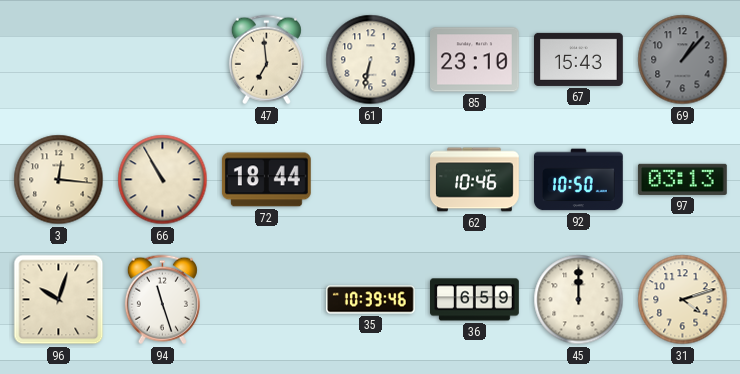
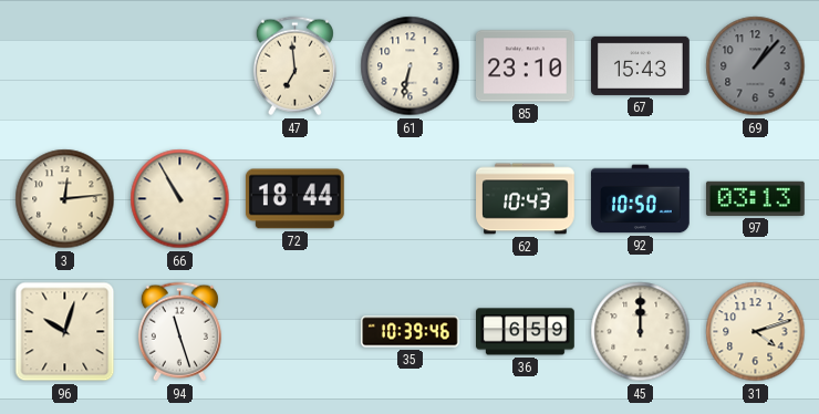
3: 12:16 -> 12:14 (65, 199)
62: 10:46 -> 10:43 (526, 199)
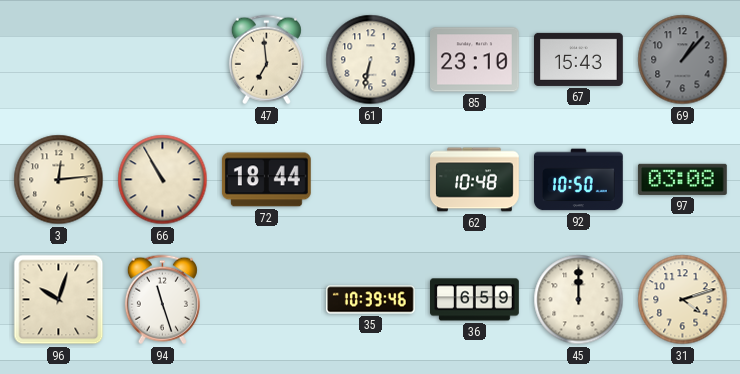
62: 10:43 -> 10:48 (475, 180)
97: 03:13 -> 03:08 (682, 179)
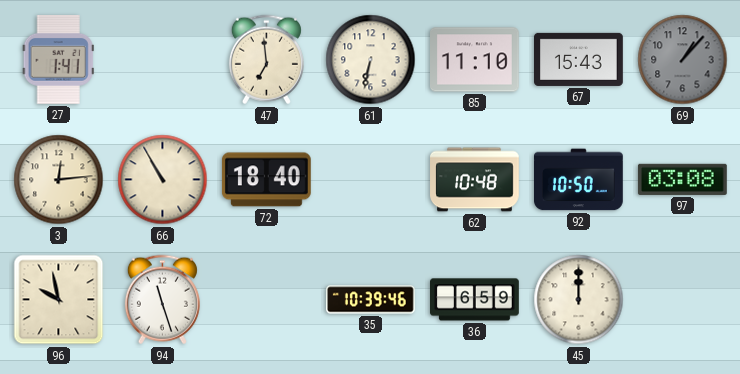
27: none -> 1:41 (58, 59)
85: 23:10 -> 11:10 (475, 60)
72: 18:44 -> 18:40 (266, 180)
96: 10:03 -> 9:58 (59, 300)
31: 4:12 -> none (683, 300)
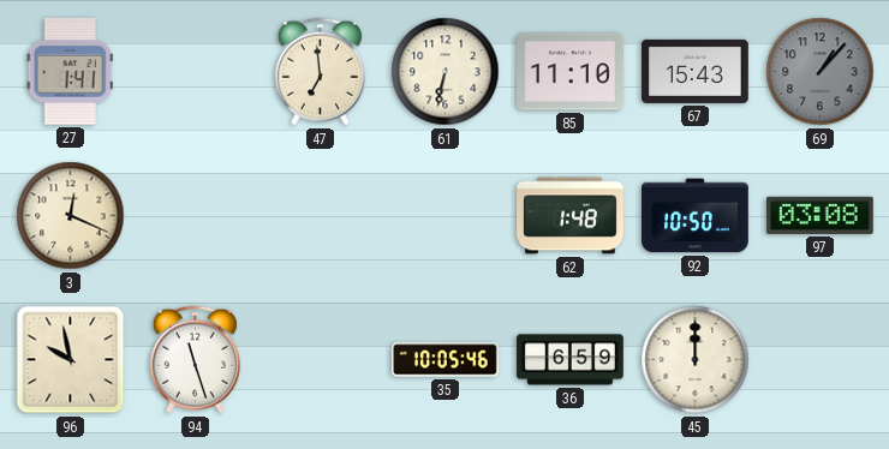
3: 12:14 -> 12:19 (71, 216)
66: 10:55 -> none (163, 180)
72: 18:40 -> none (266, 180)
62: 10:48 -> 1:48 (571, 216)
35: 10:39 -> 10:05 (446, 360)
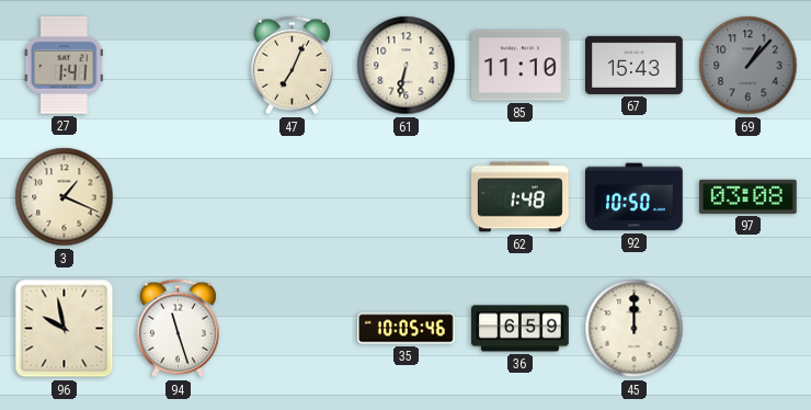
47: 6:59 -> 7:04 (292, 66)
3: 12:19 -> 1:19 (65, 197)
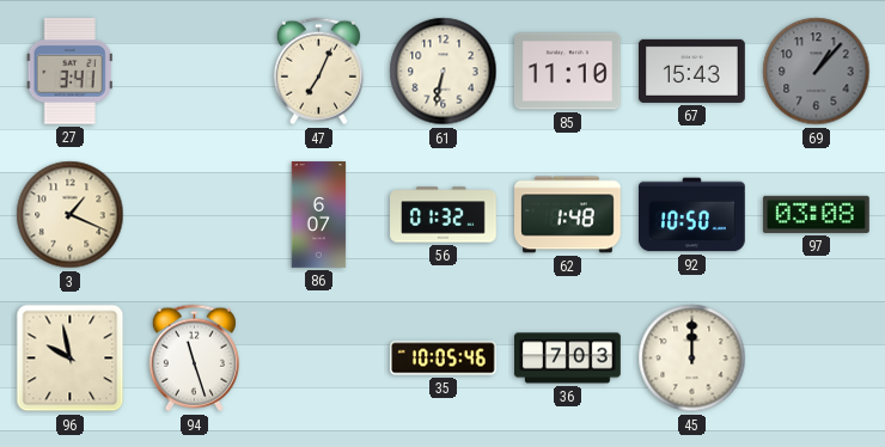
27: 1:41 -> 3:41 (69, 71)
86: none -> 6:07 (319, 215)
56: none -> 01:32 (444, 215)
36: 6:59 -> 7:03 (568, 359)
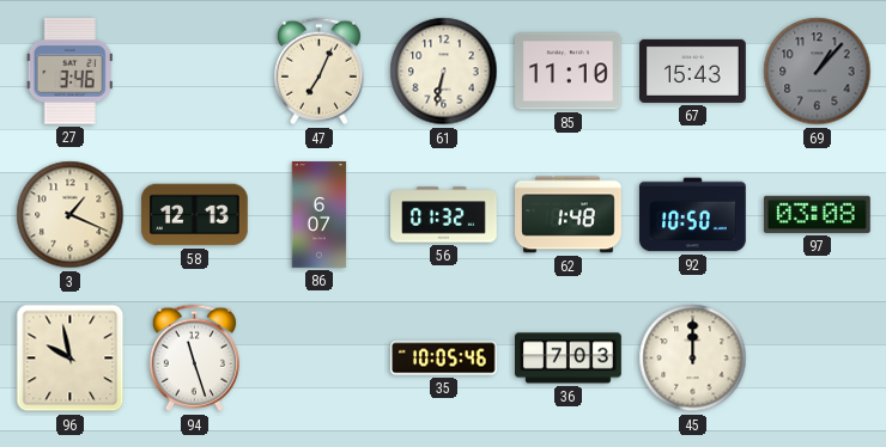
27: 3:41 -> 3:46 (69, 71)
58: none -> 12:13 (195, 215)
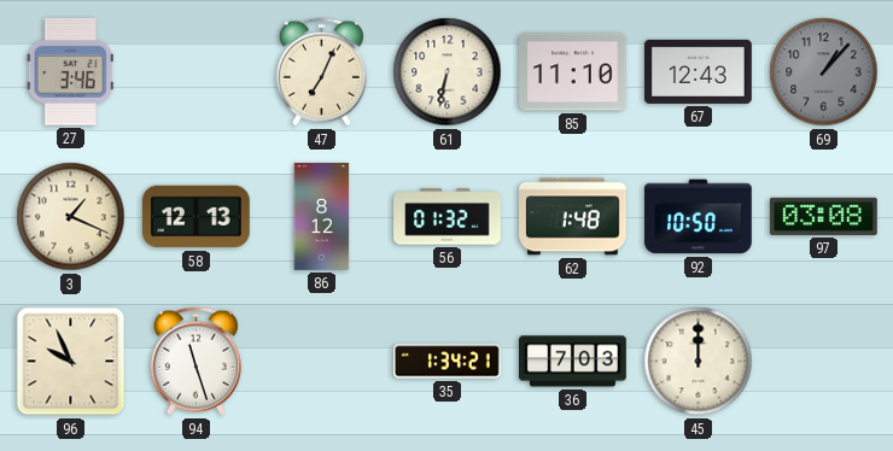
67: 15:43 -> 12:43 (699, 71)
86: 6:07 -> 8:12 (322, 217)
96: 9:58 -> 9:56 (71, 362)
35: 10:05 -> 1:34 (448, 362)
